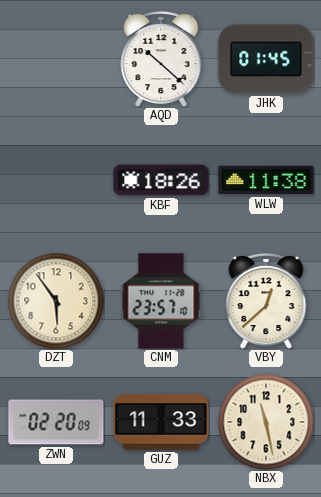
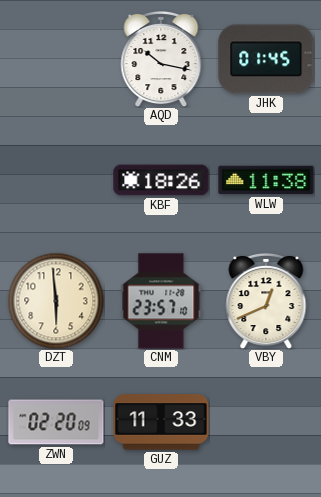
AQD: 10:22 -> 10:17 (161, 59)
DZT: 5:54 -> 5:59 (56, 301)
VBY: 12:38 -> 12:41 (266, 301)
NBX: 11:28 -> none (266, 422)
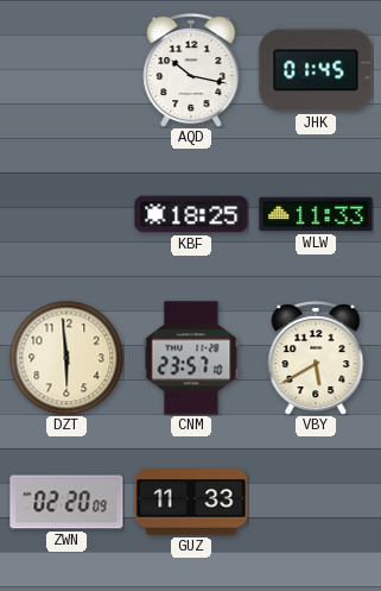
KBF: 18:26 -> 18:25 (191, 214)
WLW: 11:38 -> 11:33 (316, 214)
VBY: 12:41 -> 5:40 (316, 358)
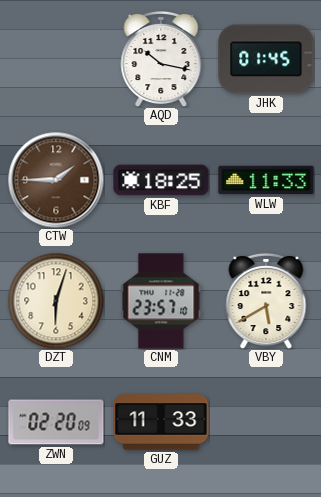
CTW: none -> 1:45 (56, 180)
DZT: 5:59 -> 6:03 (56, 301)
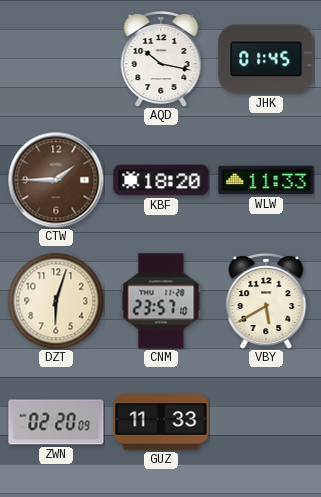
KBF: 18:25 -> 18:20 (161, 180)
